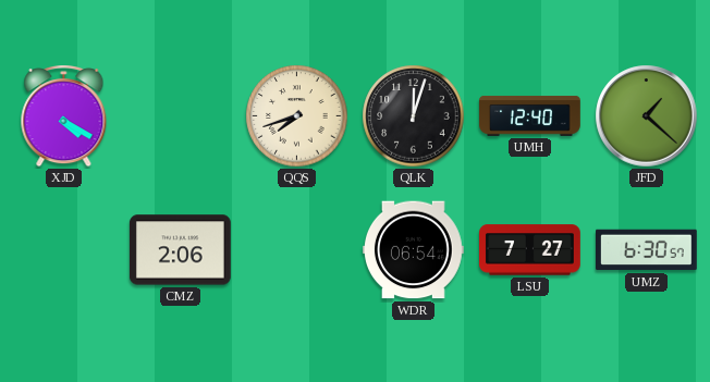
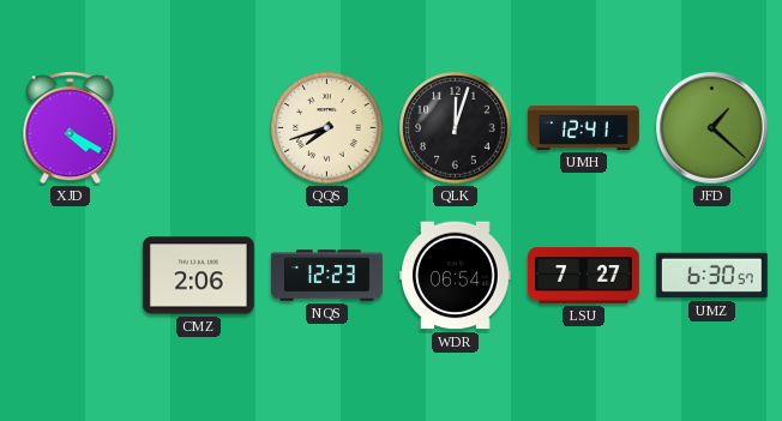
UMH: 12:40 -> 12:41 (584, 127)
NQS: none -> 12:23 (327, 276)
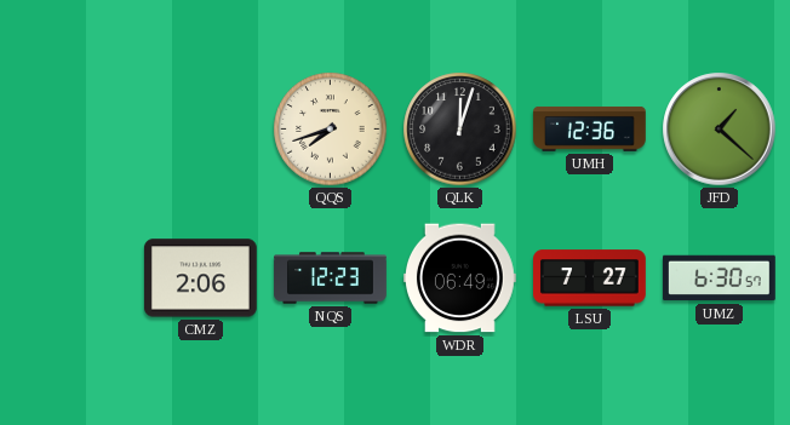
XJD: 4:20 -> none (71, 128)
UMH: 12:41 -> 12:36 (590, 128)
WDR: 06:54 -> 06:49 (460, 278)
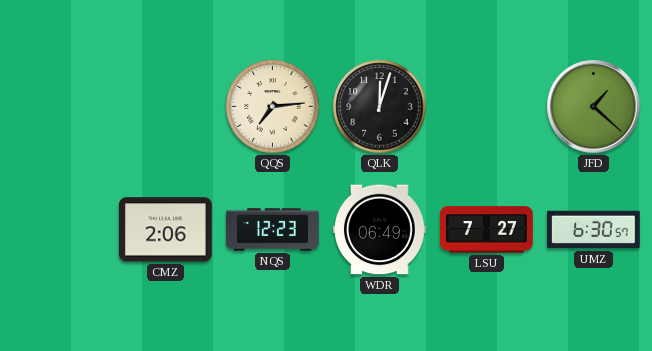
QQS: 7:42 -> 7:14 (273, 107)
UMH: 12:36 -> none (590, 128)
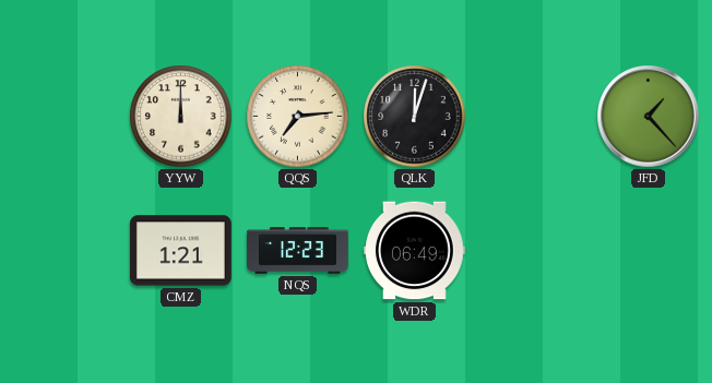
YYW: none -> 12:00 (181, 117)
JFD: 1:22 -> 1:23 (649, 117)
CMZ: 2:06 -> 1:21 (181, 251)
LSU: 7:27 -> none (487, 230)
UMZ: 6:30 -> none (593, 230)
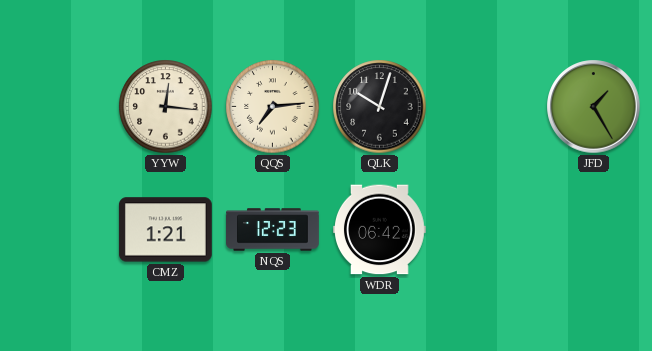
YYW: 12:00 -> 12:16 (166, 107)
QLK: 12:03 -> 10:03 (380, 107)
JFD: 1:23 -> 1:25 (594, 107)
WDR: 06:49 -> 06:42 (380, 230)
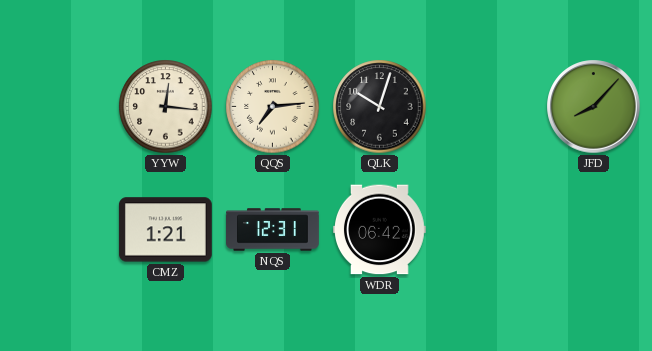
JFD: 1:25 -> 8:07 (594, 107)
NQS: 12:23 -> 12:31 (273, 230)
